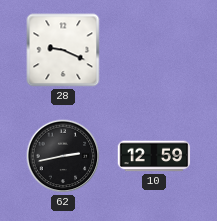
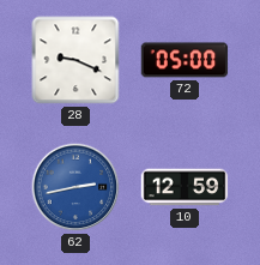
72: none -> 05:00 (185, 60)
62 dial: black -> blue (75, 187)
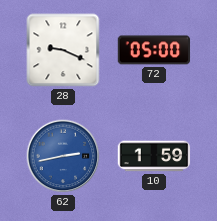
10: 12:59 -> 1:59 (154, 156)
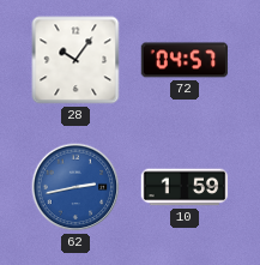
28: 9:19 -> 10:06 (75, 60)
72: 05:00 -> 04:57 (185, 60)
